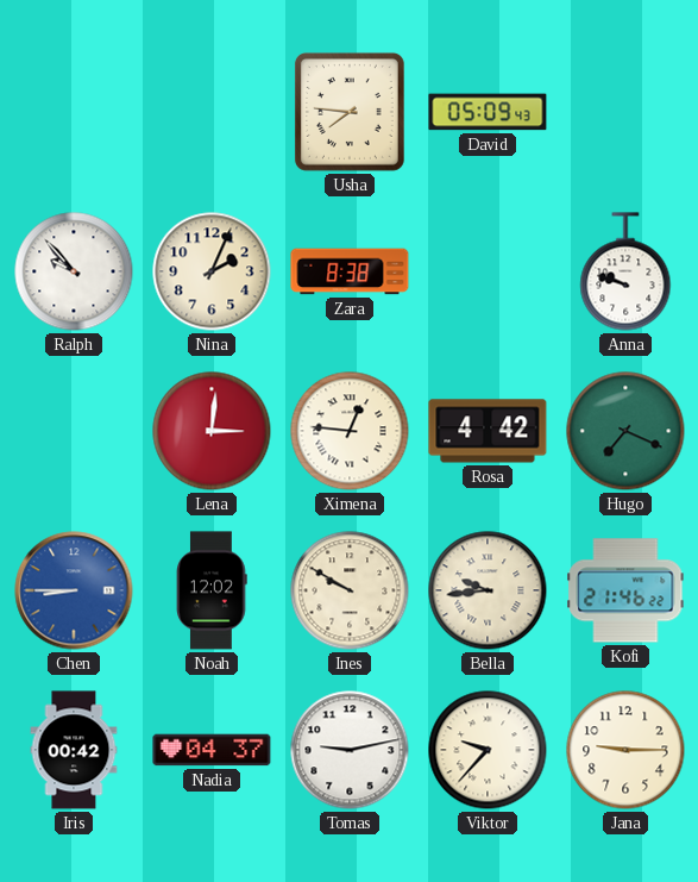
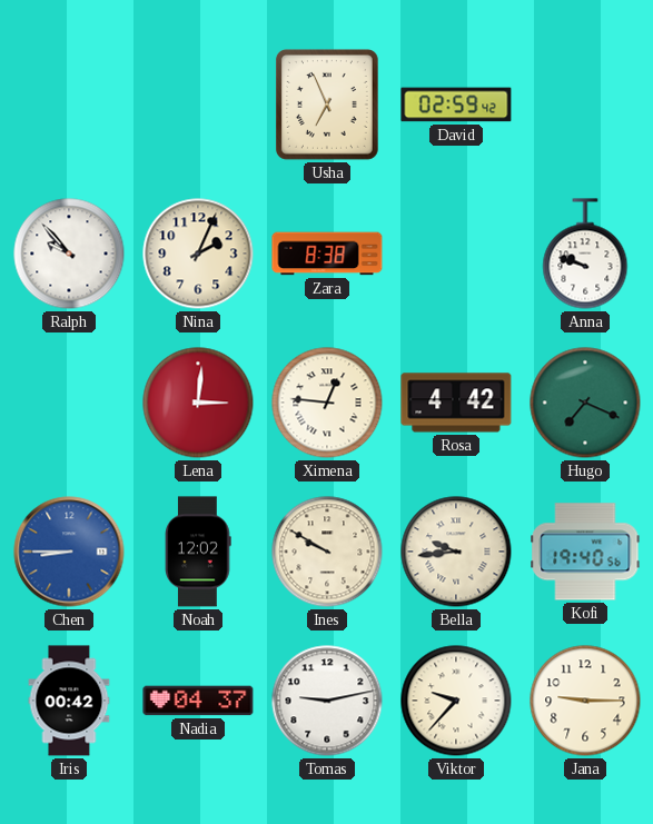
Usha: 7:46 -> 6:56 (327, 105)
David: 05:09 -> 02:59 (456, 105)
Kofi: 21:46 -> 19:40 (585, 552)
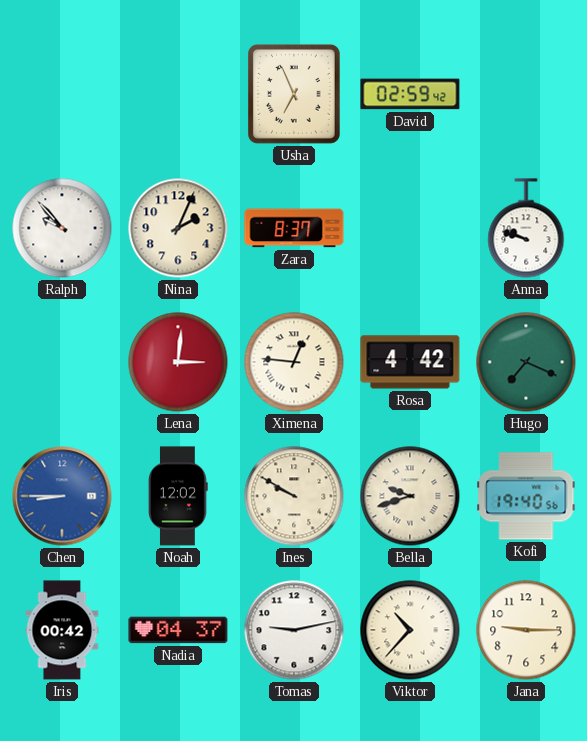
Zara: 8:38 -> 8:37 (294, 228)
Bella: 9:44 -> 9:42 (410, 496)
Viktor: 9:37 -> 10:37 (410, 630)
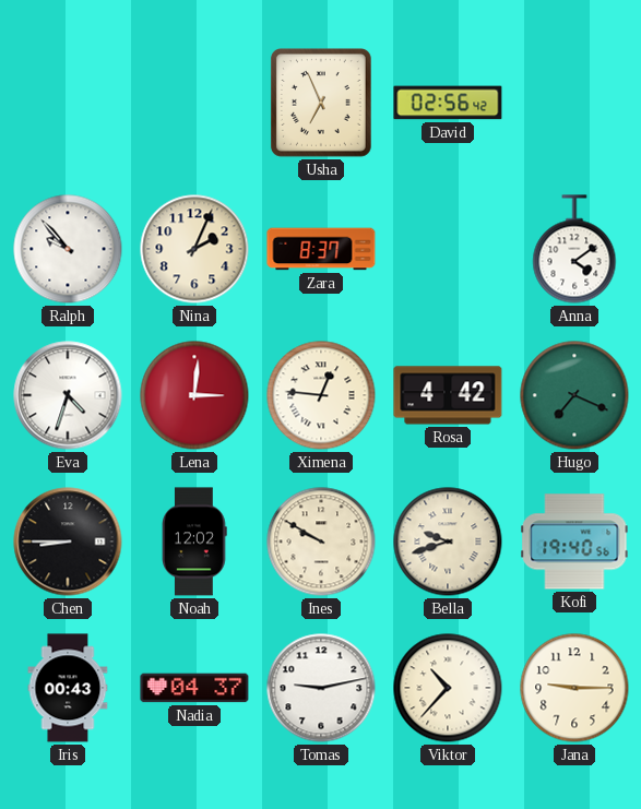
David: 02:59 -> 02:56 (448, 103)
Anna: 9:48 -> 4:09 (574, 249)
Eva: none -> 4:33 (68, 395)
Chen dial: blue -> black (68, 542)
Iris: 00:42 -> 00:43 (68, 688)
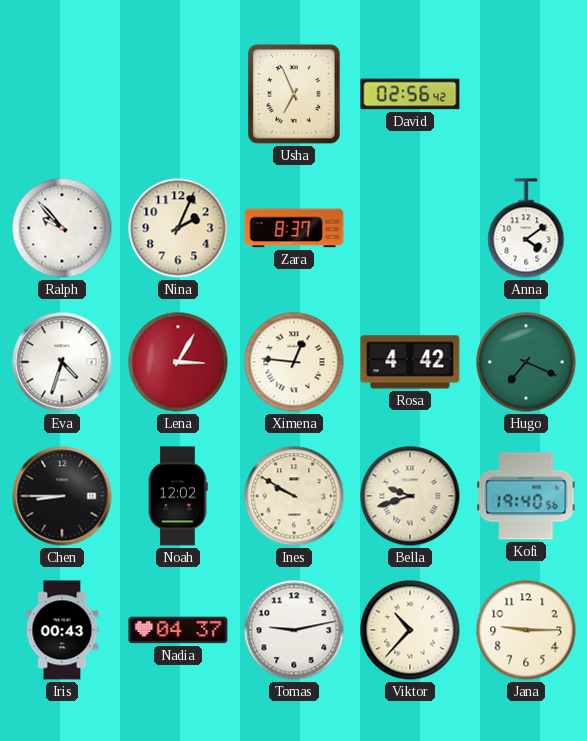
Lena: 3:01 -> 3:05 (178, 362)
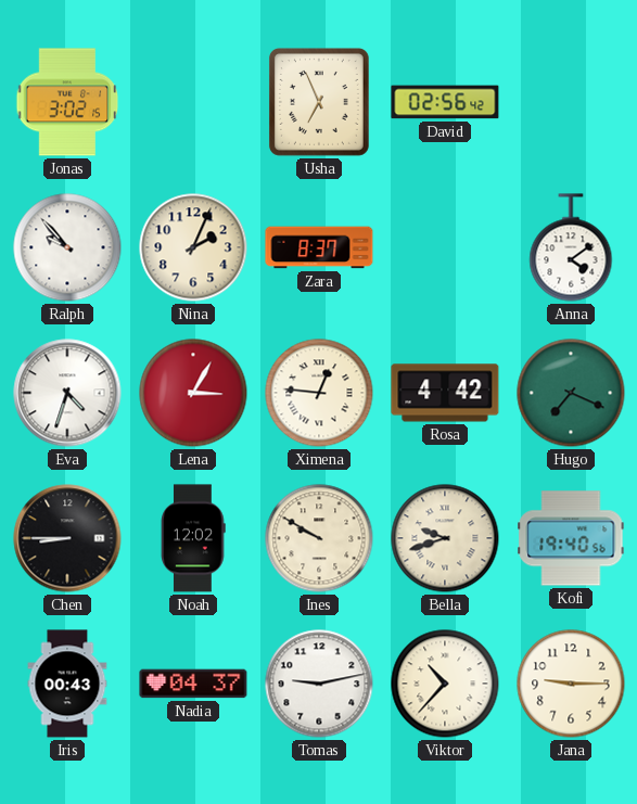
Jonas: none -> 3:02 (67, 102)
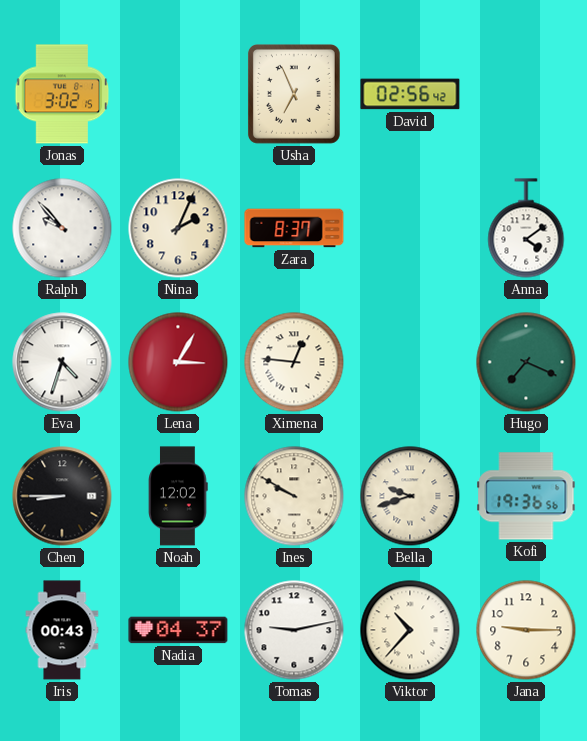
Rosa: 4:42 -> none (445, 393)
Kofi: 19:40 -> 19:36 (526, 496)
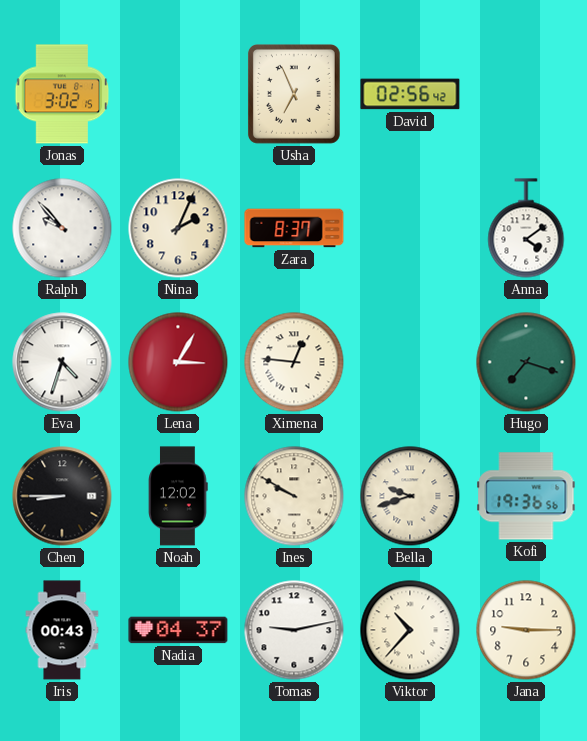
Hugo: 7:19 -> 7:18 (526, 362)
